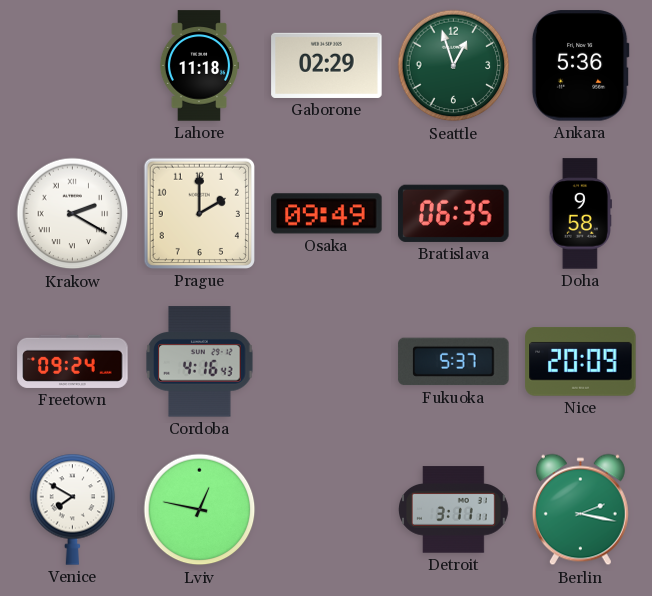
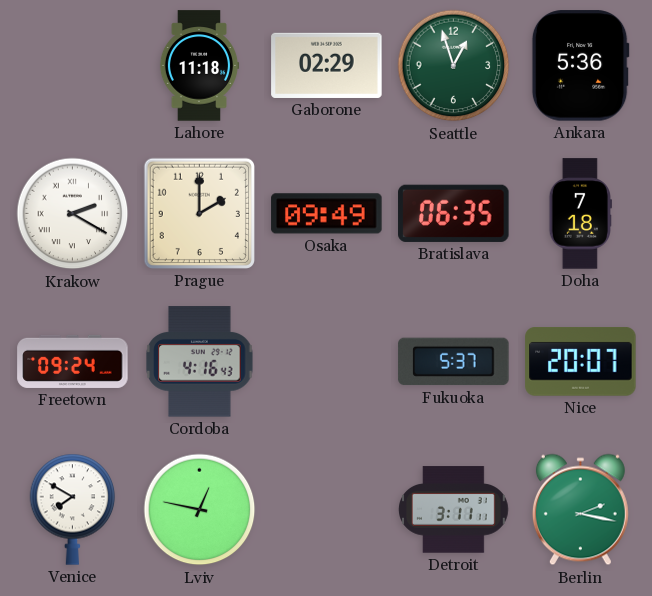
Doha: 9:58 -> 7:18 (580, 214)
Nice: 20:09 -> 20:07 (581, 362)
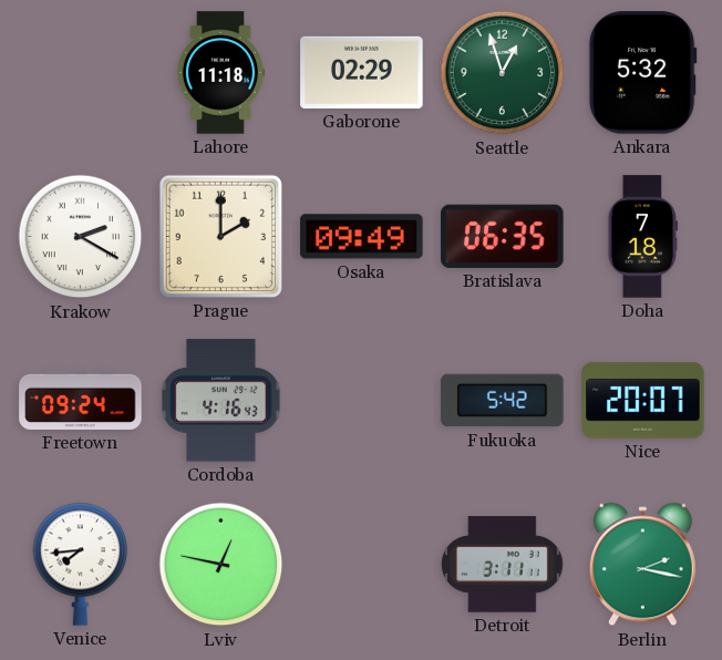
Ankara: 5:36 -> 5:32 (642, 73)
Fukuoka: 5:37 -> 5:42 (503, 401)
Venice: 7:50 -> 7:44 (81, 564)
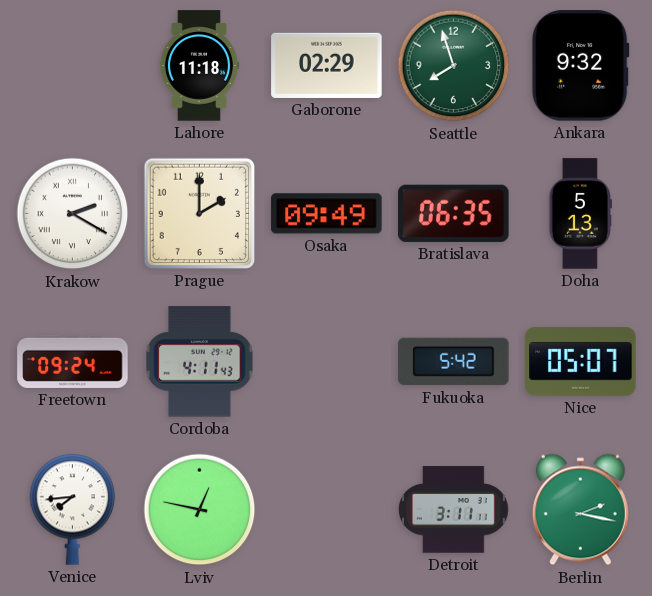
Seattle: 12:57 -> 7:57 (454, 66)
Ankara: 5:32 -> 9:32 (580, 66)
Doha: 7:18 -> 5:13 (580, 214)
Cordoba: 4:16 -> 4:11 (200, 362)
Nice: 20:07 -> 05:07 (581, 362)
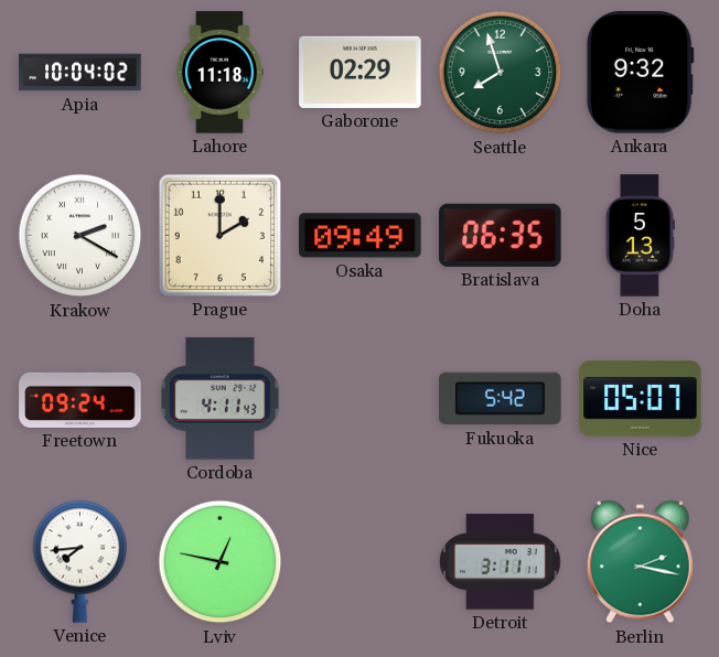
Apia: none -> 10:04 (81, 73)
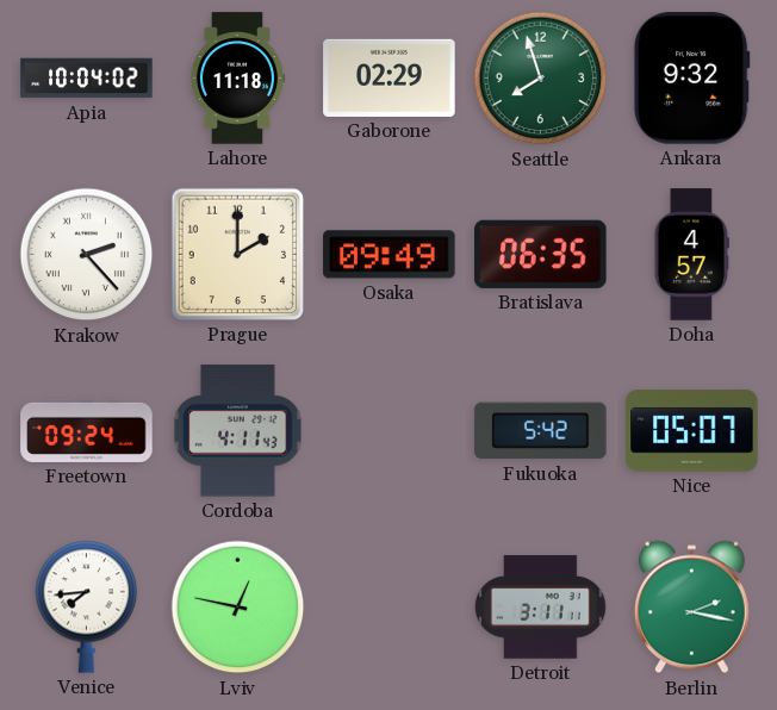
Krakow: 2:20 -> 2:23 (87, 255)
Doha: 5:13 -> 4:57 (691, 255)
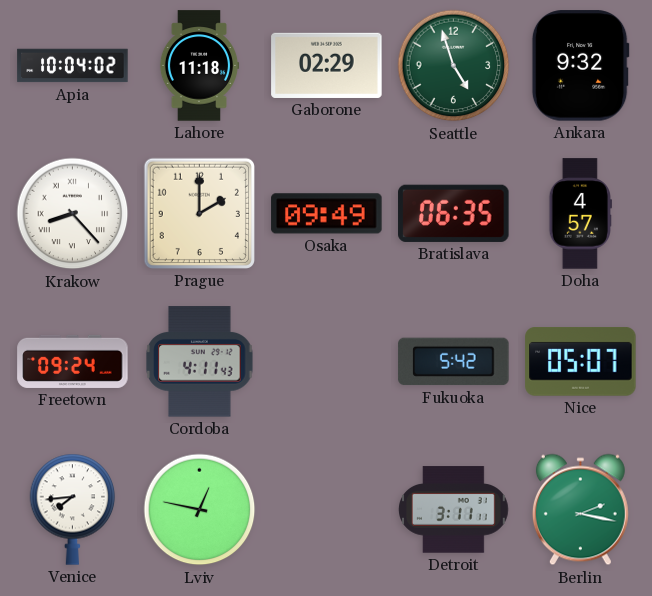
Seattle: 7:57 -> 4:57 (454, 66)
Krakow: 2:23 -> 8:23 (73, 214)
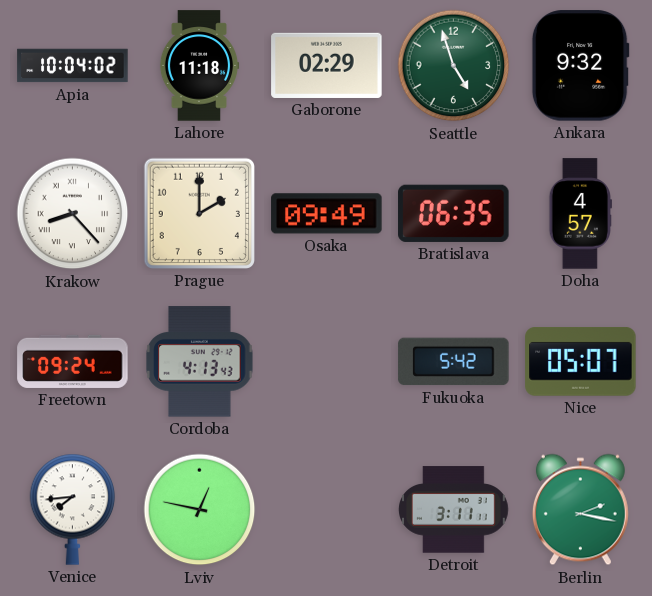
Cordoba: 4:11 -> 4:13 (200, 362)
